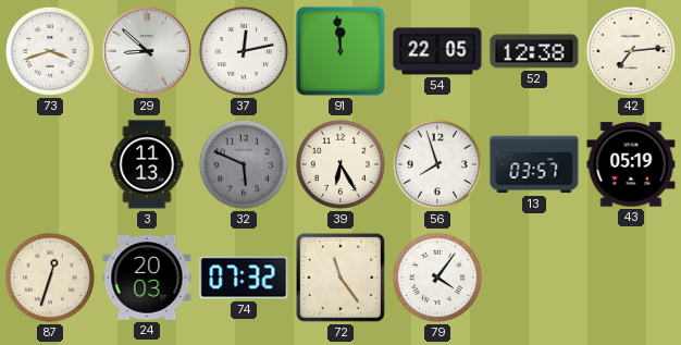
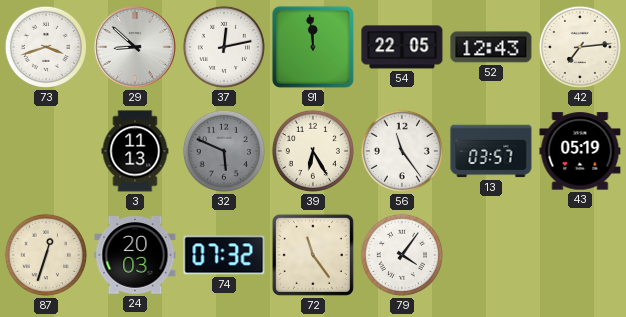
52: 12:38 -> 12:43 (491, 47)
56: 7:57 -> 11:24 (402, 151)
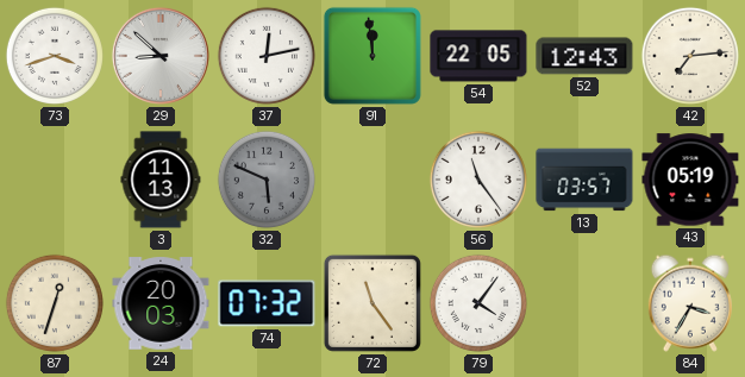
39: 6:25 -> none (313, 151)
84: none -> 3:35 (690, 303)
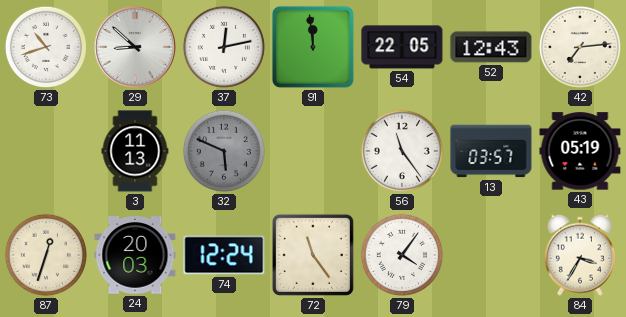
73: 3:42 -> 10:42 (46, 47)
74: 07:32 -> 12:24 (224, 255)
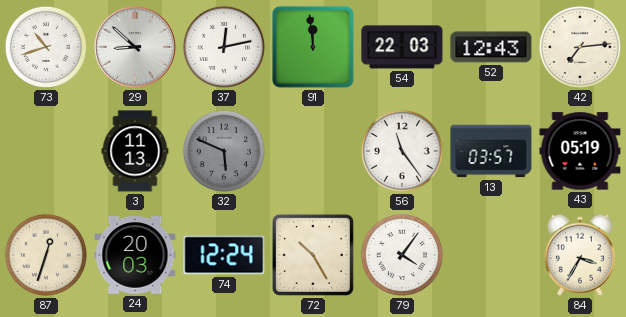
54: 22:05 -> 22:03 (402, 47)
72: 11:24 -> 10:25 (313, 255)
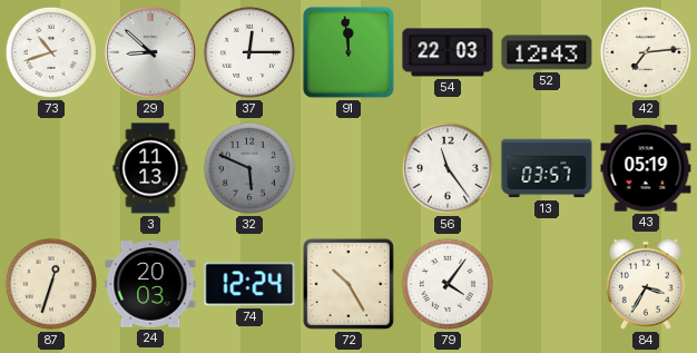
37: 12:13 -> 12:15 (249, 52)
